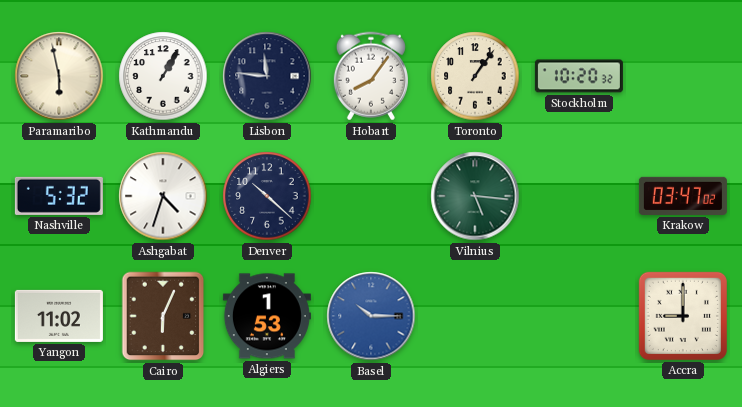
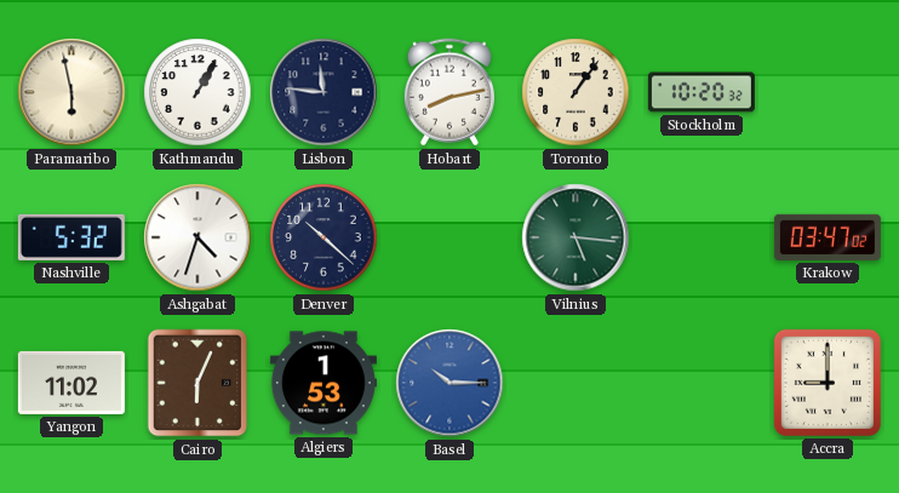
Hobart: 8:06 -> 8:13 (449, 92)
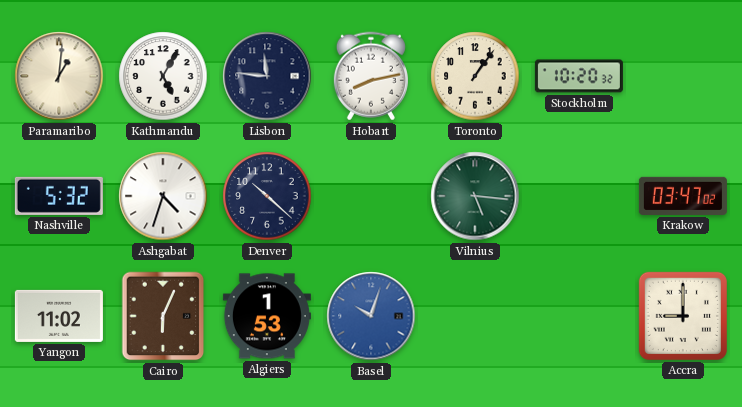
Paramaribo: 5:58 -> 1:01 (59, 76)
Kathmandu: 1:05 -> 5:05 (163, 76)
Basel: 10:15 -> 10:03 (371, 316)
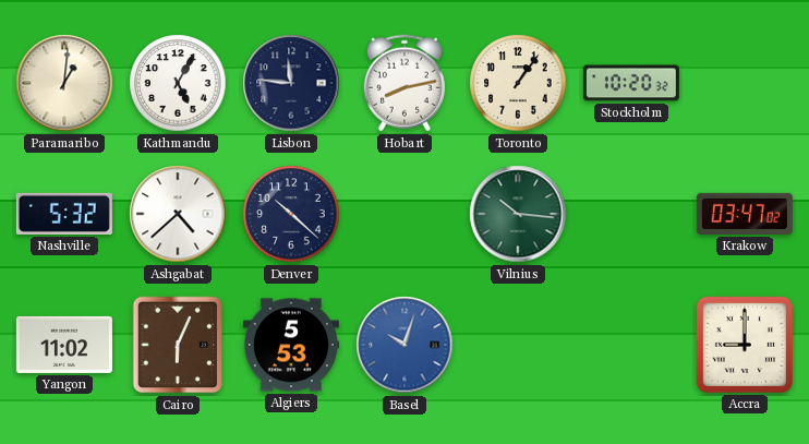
Ashgabat: 4:33 -> 4:38 (178, 214)
Vilnius: 5:16 -> 10:16 (518, 214)
Algiers: 1:53 -> 5:53 (291, 345)
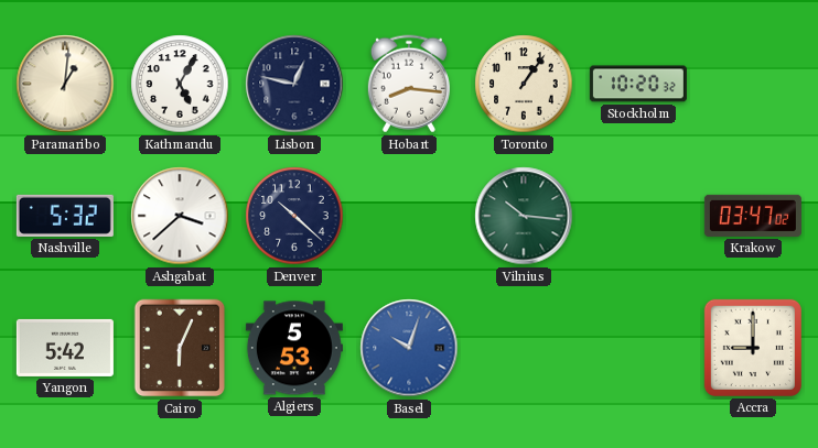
Lisbon: 11:46 -> 12:47 (294, 84)
Hobart: 8:13 -> 8:16 (409, 84)
Ashgabat: 4:38 -> 3:38 (180, 216)
Yangon: 11:02 -> 5:42 (65, 348)
